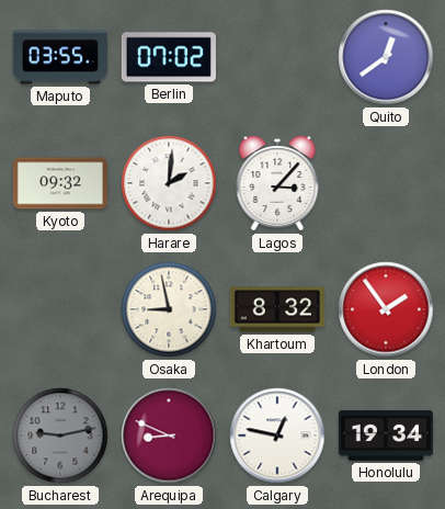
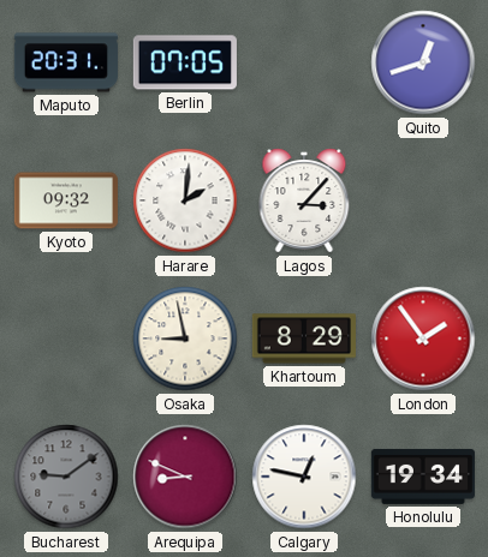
Maputo: 03:55 -> 20:31 (66, 62)
Berlin: 07:02 -> 07:05 (185, 62)
Quito: 12:39 -> 12:42 (423, 62)
Khartoum: 8:32 -> 8:29 (304, 339)
Bucharest: 9:13 -> 9:09 (66, 477)
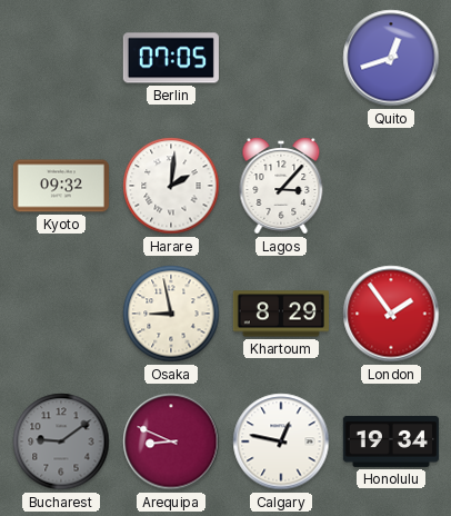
Maputo: 20:31 -> none (66, 62)
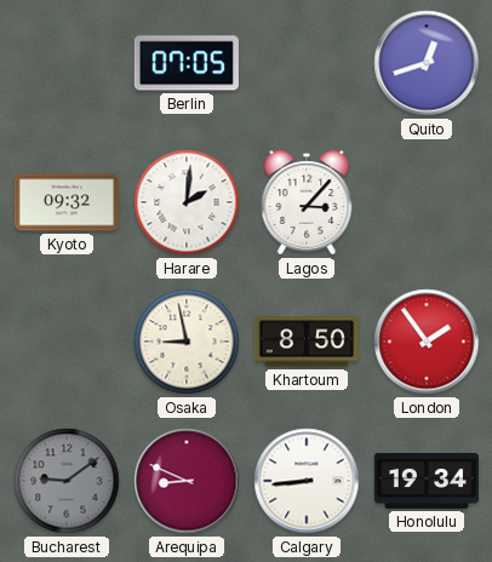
Khartoum: 8:29 -> 8:50 (307, 342)
Calgary: 12:47 -> 8:44 (307, 481)
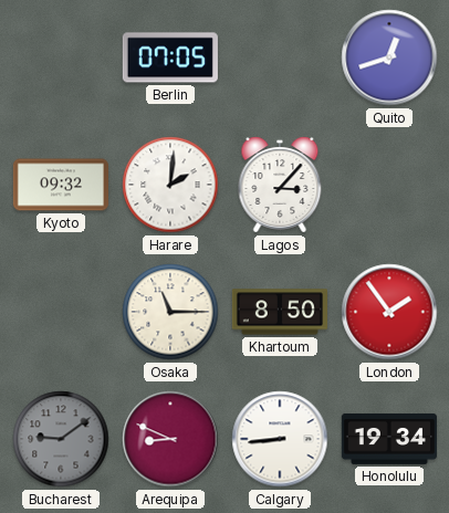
Osaka: 8:58 -> 11:15 (170, 312)
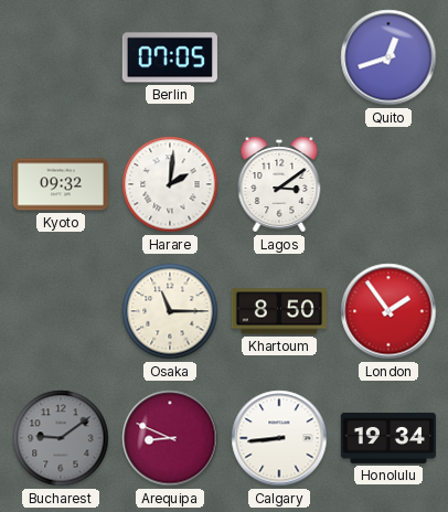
Lagos: 3:07 -> 3:09 (279, 184)
